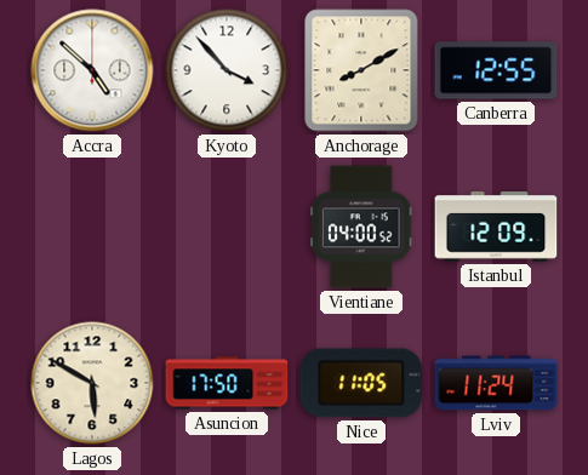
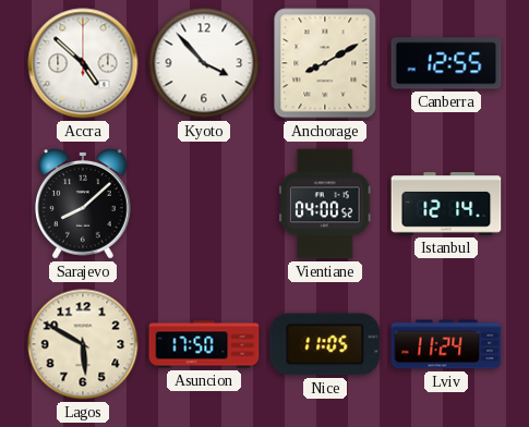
Sarajevo: none -> 8:08 (84, 205)
Istanbul: 12:09 -> 12:14 (446, 204)
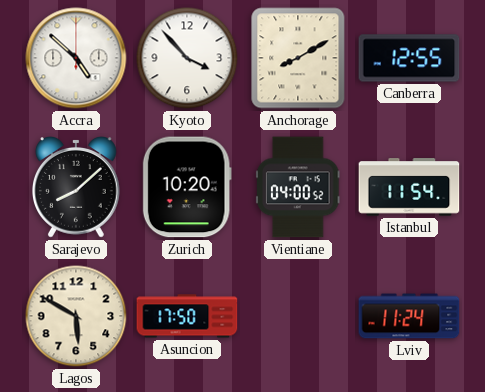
Zurich: none -> 10:20 (187, 187)
Istanbul: 12:14 -> 11:54 (409, 187)
Nice: 11:05 -> none (325, 344)
